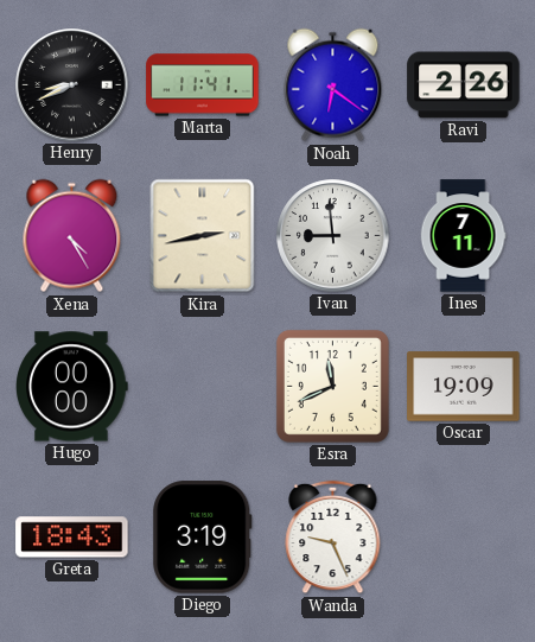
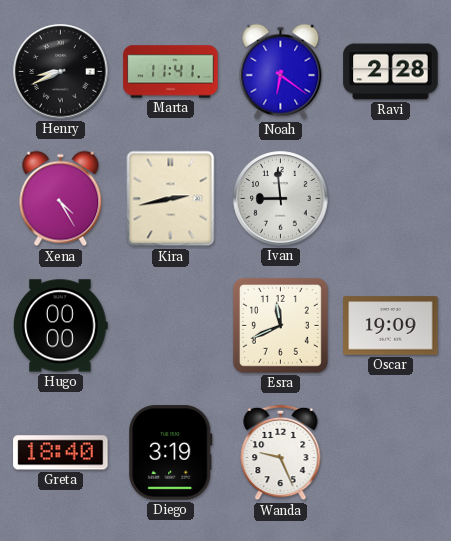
Ravi: 2:26 -> 2:28 (391, 72)
Ines: 7:11 -> none (463, 236)
Greta: 18:43 -> 18:40 (61, 453)
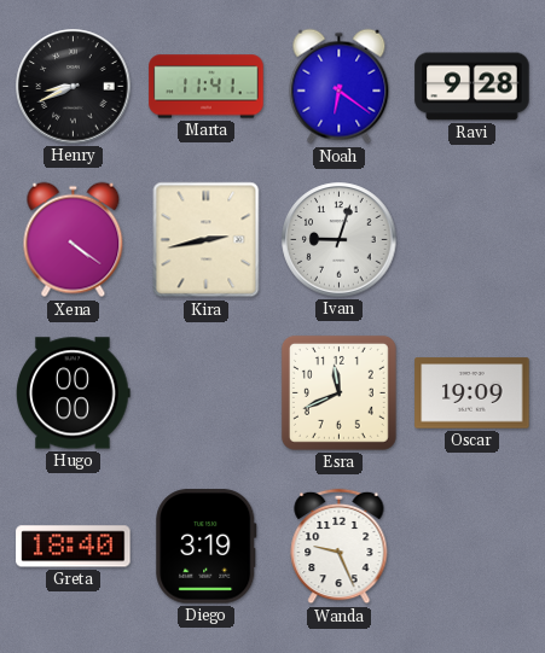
Ravi: 2:28 -> 9:28 (472, 87)
Xena: 4:25 -> 4:21 (74, 240)
Ivan: 8:59 -> 9:03 (340, 240)
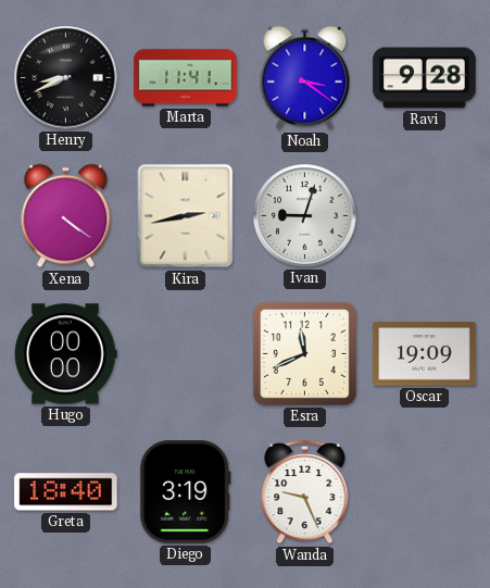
Noah: 6:21 -> 3:21 (305, 78)
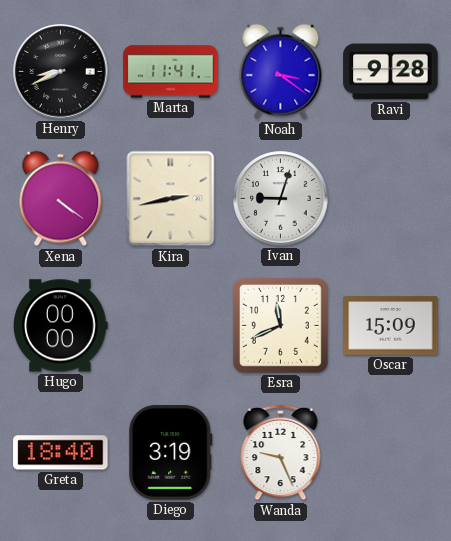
Oscar: 19:09 -> 15:09 (391, 326)
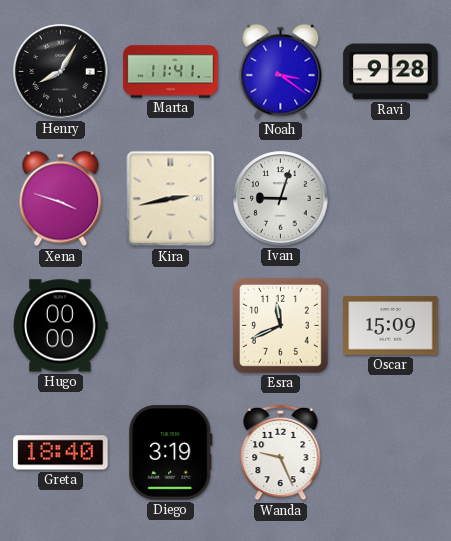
Henry: 8:41 -> 8:05 (61, 72)
Xena: 4:21 -> 3:48 (61, 199)
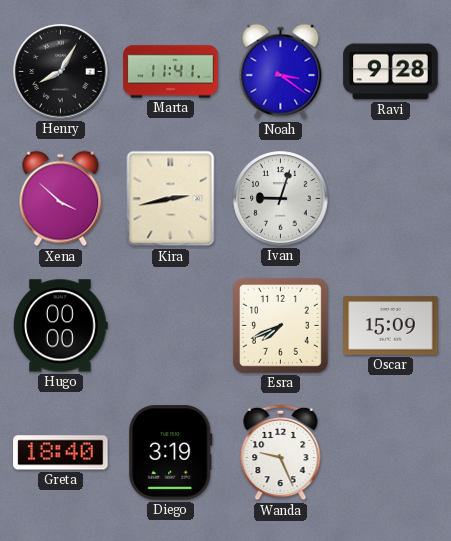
Xena: 3:48 -> 3:52 (61, 199)
Esra: 11:41 -> 7:41 (280, 325)
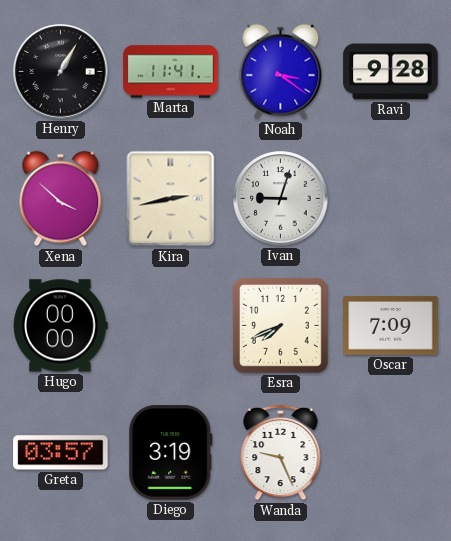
Henry: 8:05 -> 1:05 (61, 72)
Oscar: 15:09 -> 7:09 (391, 326)
Greta: 18:40 -> 03:57 (61, 453)
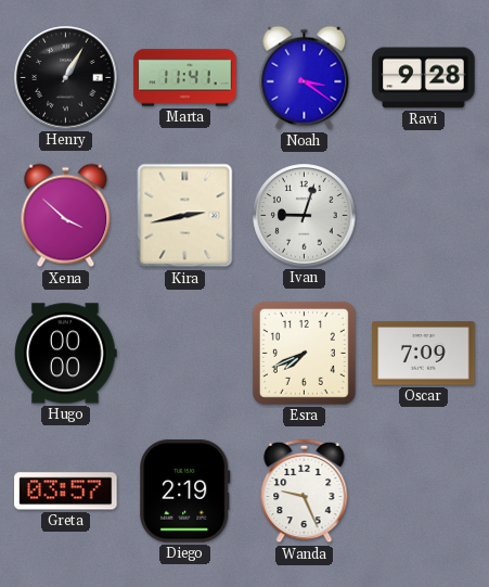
Diego: 3:19 -> 2:19 (185, 492)
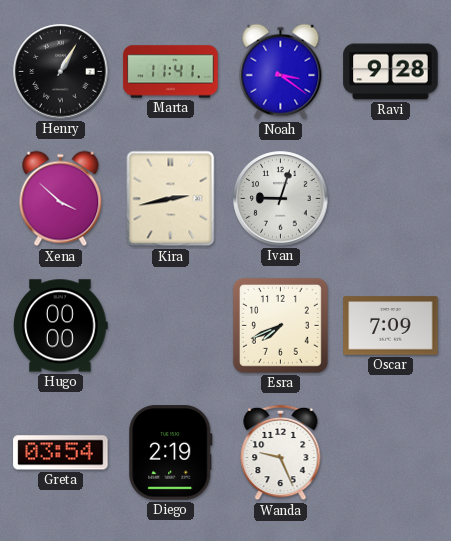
Greta: 03:57 -> 03:54 (61, 453)
